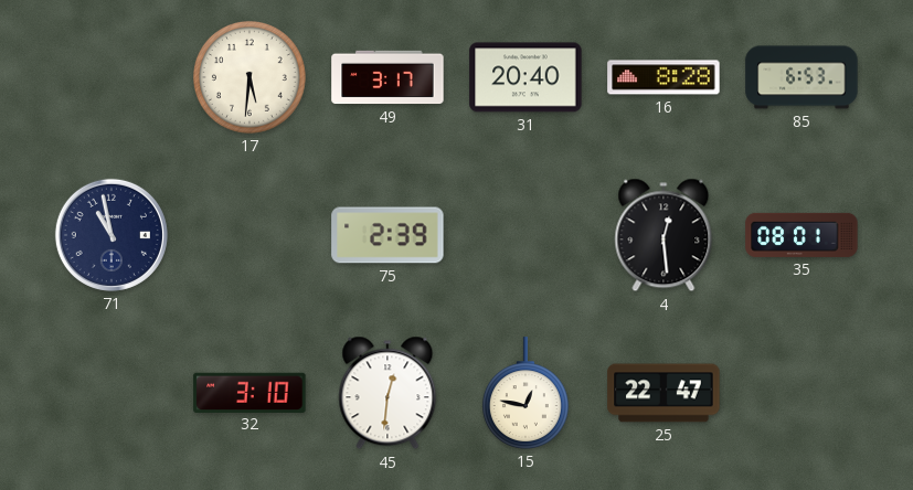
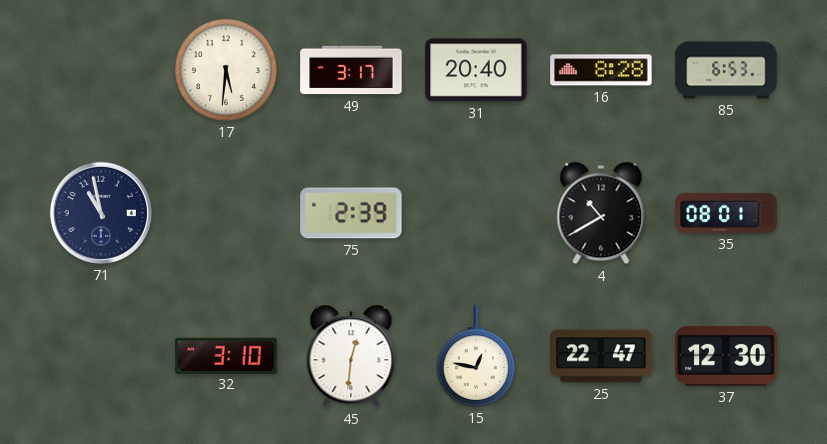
4: 12:29 -> 10:40 (601, 213)
37: none -> 12:30 (726, 356)
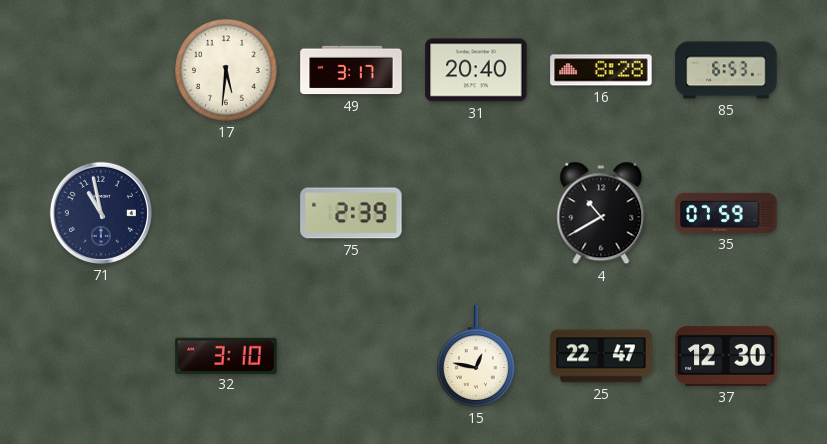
35: 08:01 -> 07:59 (726, 213)
45: 12:31 -> none (351, 356)
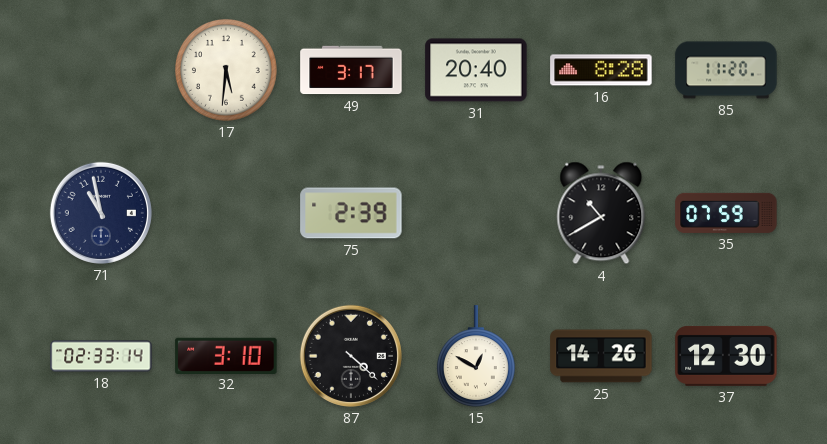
85: 6:53 -> 11:20 (726, 70)
18: none -> 02:33 (101, 356)
87: none -> 4:22 (351, 356)
15: 12:47 -> 12:50 (476, 356)
25: 22:47 -> 14:26 (601, 356)
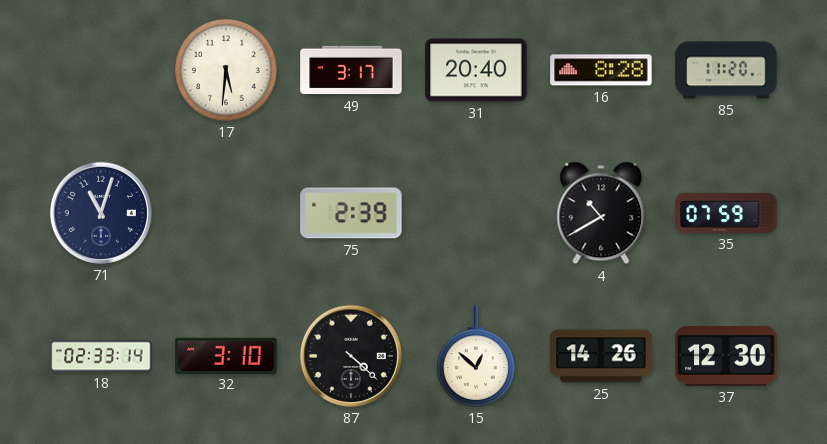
71: 10:58 -> 11:03 (101, 213)
15: 12:50 -> 12:52 (476, 356)
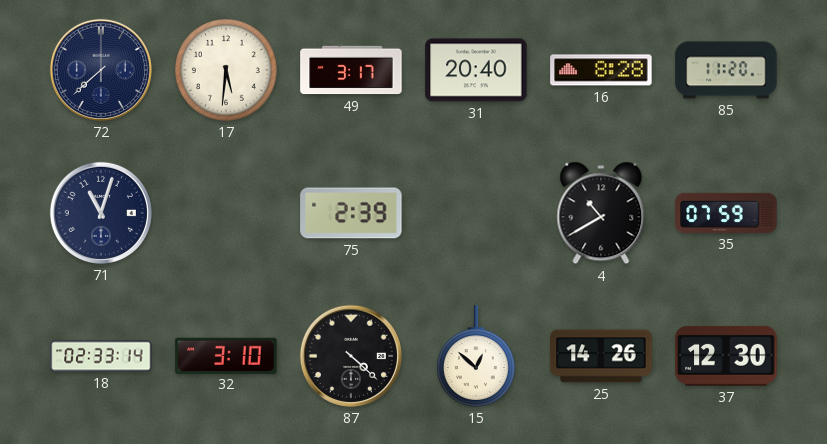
72: none -> 7:38 (101, 70)
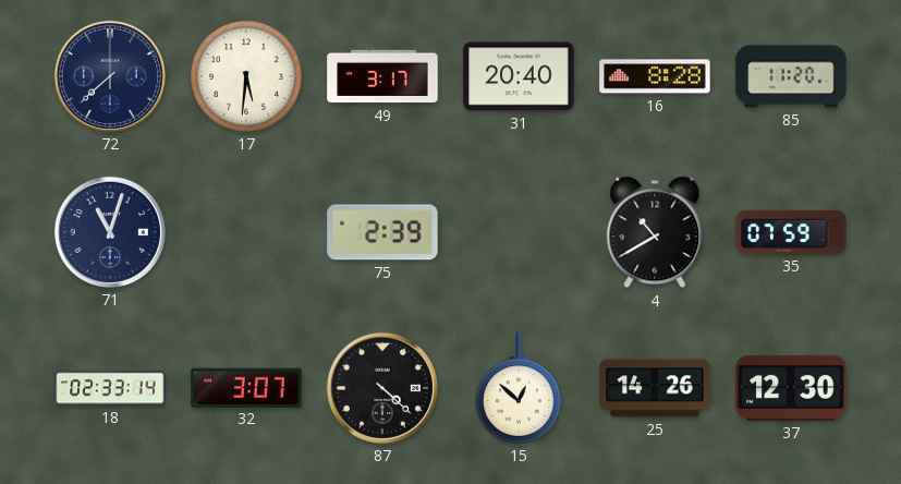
32: 3:10 -> 3:07 (246, 387)
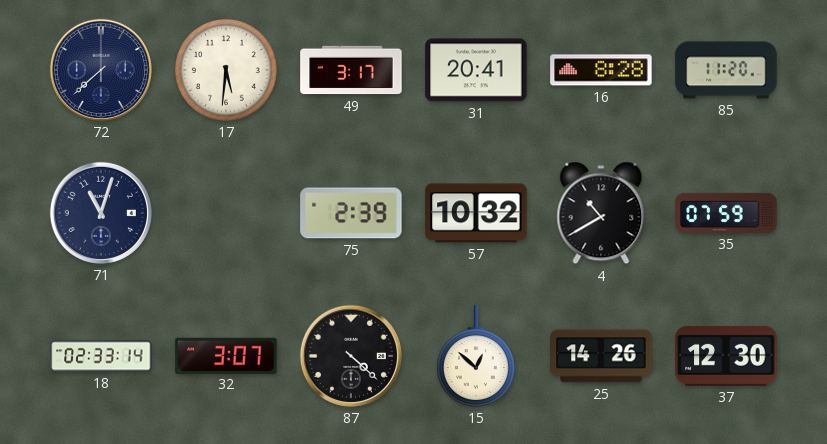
31: 20:40 -> 20:41 (476, 70)
57: none -> 10:32 (476, 213)
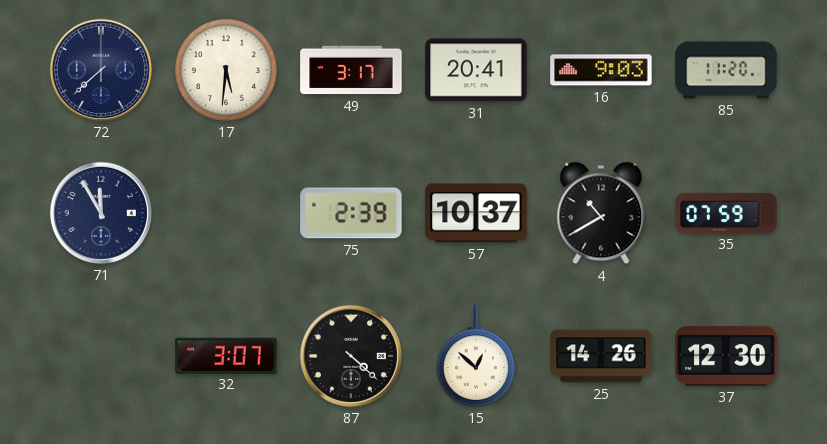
16: 8:28 -> 9:03 (601, 70)
71: 11:03 -> 11:55 (101, 213)
57: 10:32 -> 10:37 (476, 213)
18: 02:33 -> none (101, 356)
